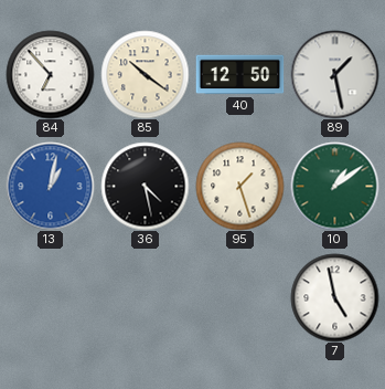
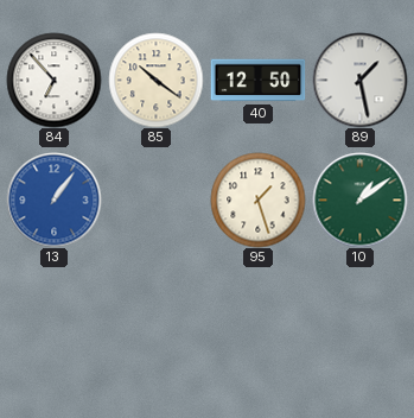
13: 1:02 -> 1:06 (53, 199)
36: 4:28 -> none (145, 186)
7: 4:58 -> none (334, 297)
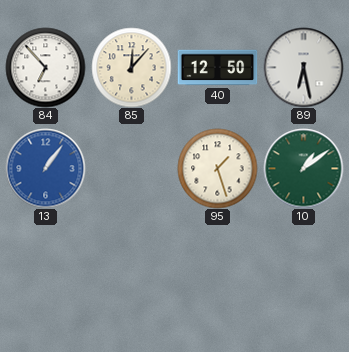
85: 10:21 -> 12:07 (131, 67)
89: 1:28 -> 6:28 (303, 67)
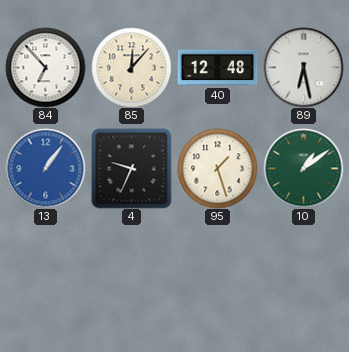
40: 12:50 -> 12:48 (217, 68)
4: none -> 9:34 (131, 168)
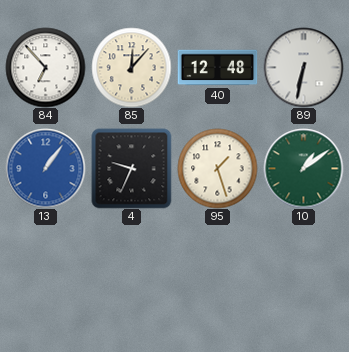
89: 6:28 -> 6:32 (303, 67)
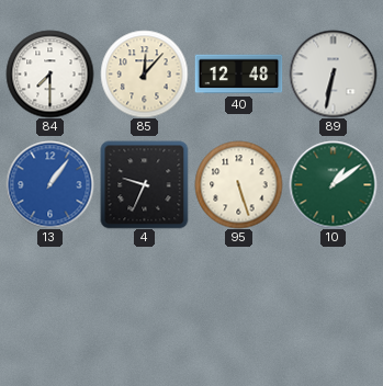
84: 6:53 -> 7:30 (49, 73)
95: 1:27 -> 5:27 (238, 184)
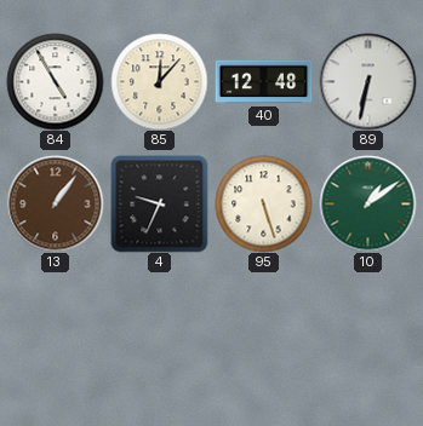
84: 7:30 -> 4:55 (55, 81)
13 dial: blue -> brown (55, 203)
